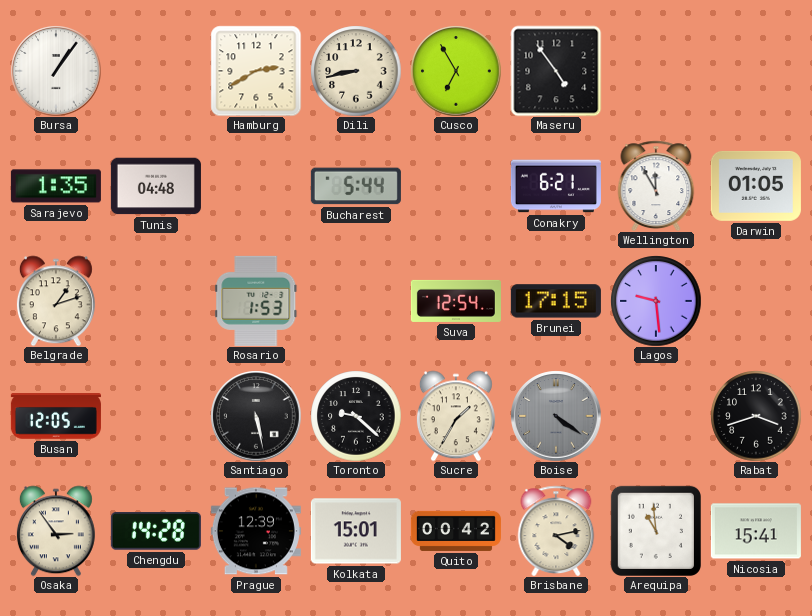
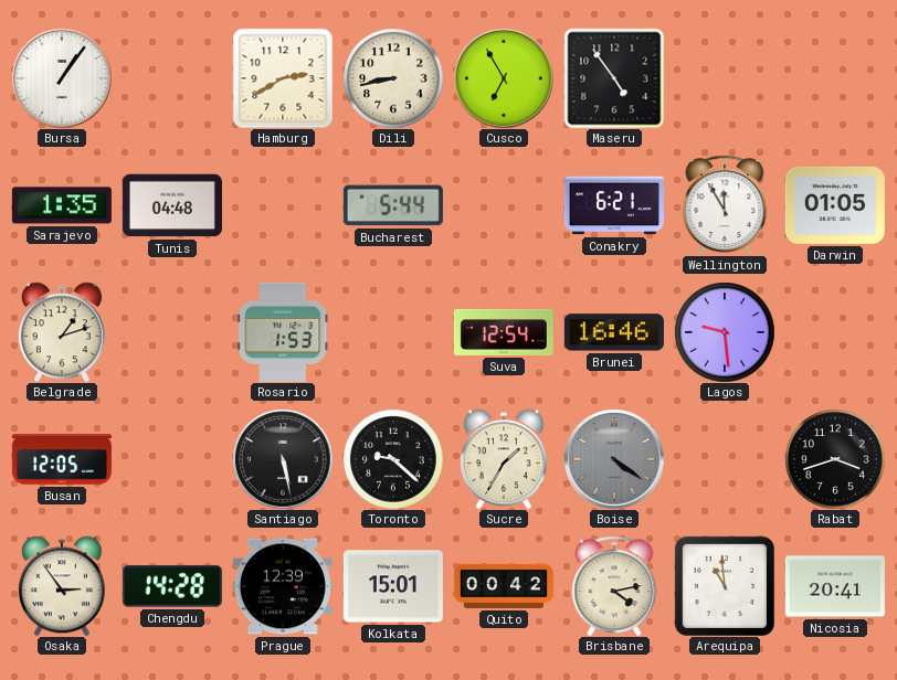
Brunei: 17:15 -> 16:46 (614, 332)
Nicosia: 15:41 -> 20:41 (835, 586)
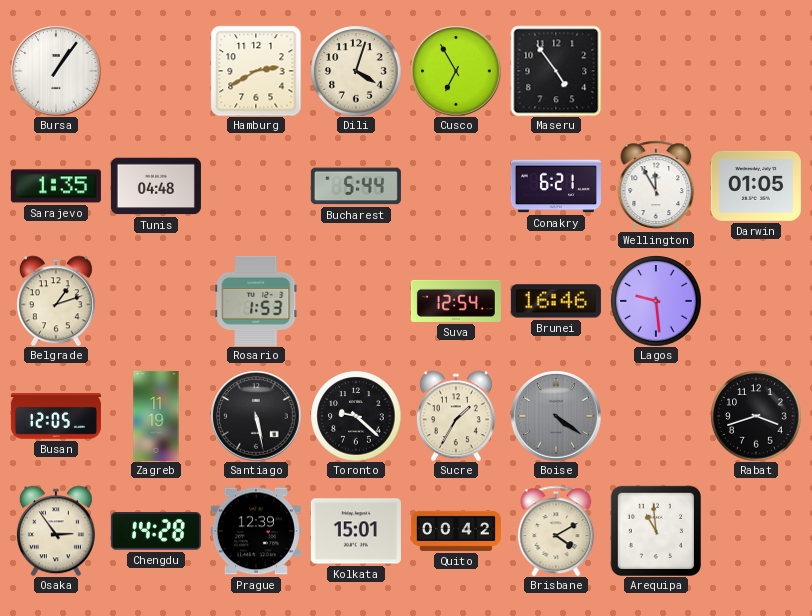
Dili: 8:43 -> 4:03 (356, 71)
Zagreb: none -> 11:19 (156, 416)
Brisbane: 4:13 -> 4:10 (556, 530)
Nicosia: 20:41 -> none (835, 586)
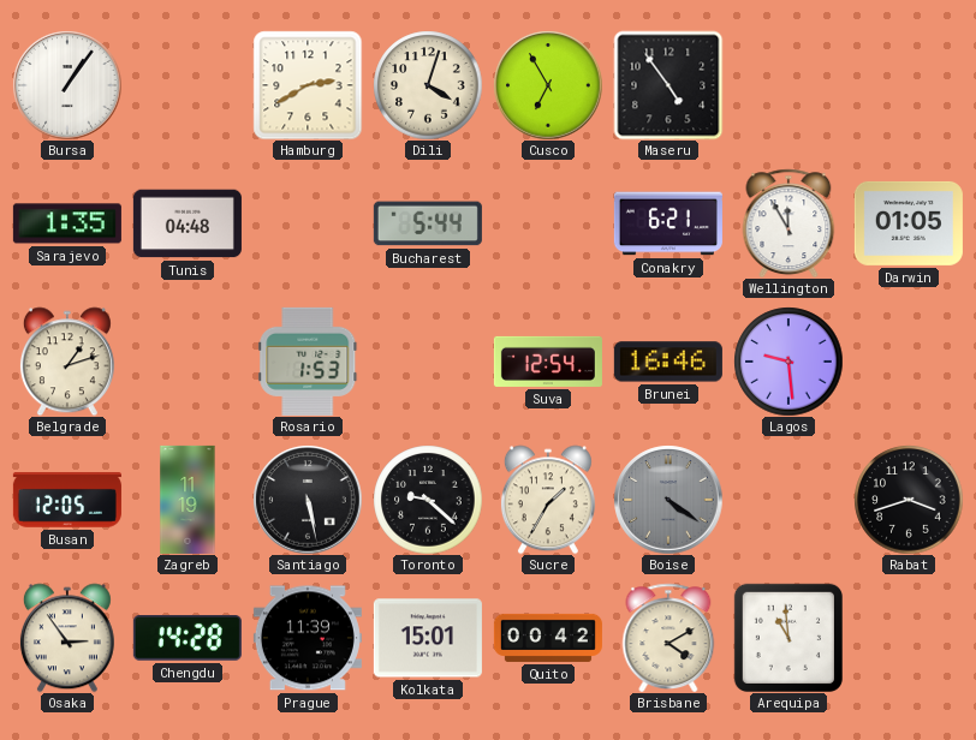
Prague: 12:39 -> 11:39 (308, 638)
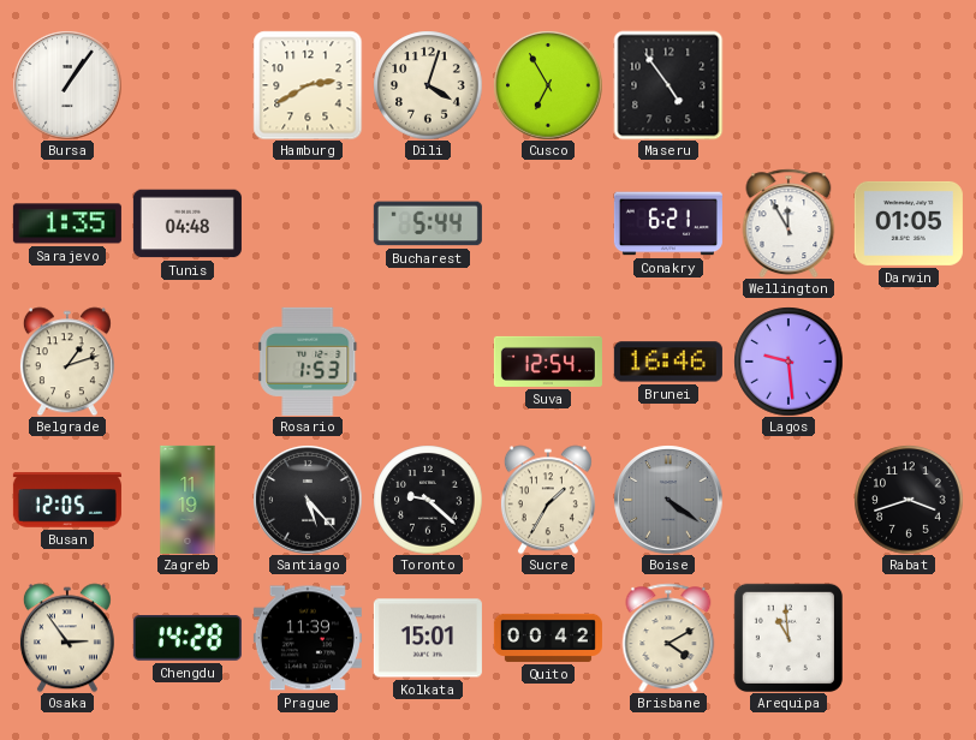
Santiago: 5:28 -> 5:23 (308, 500)
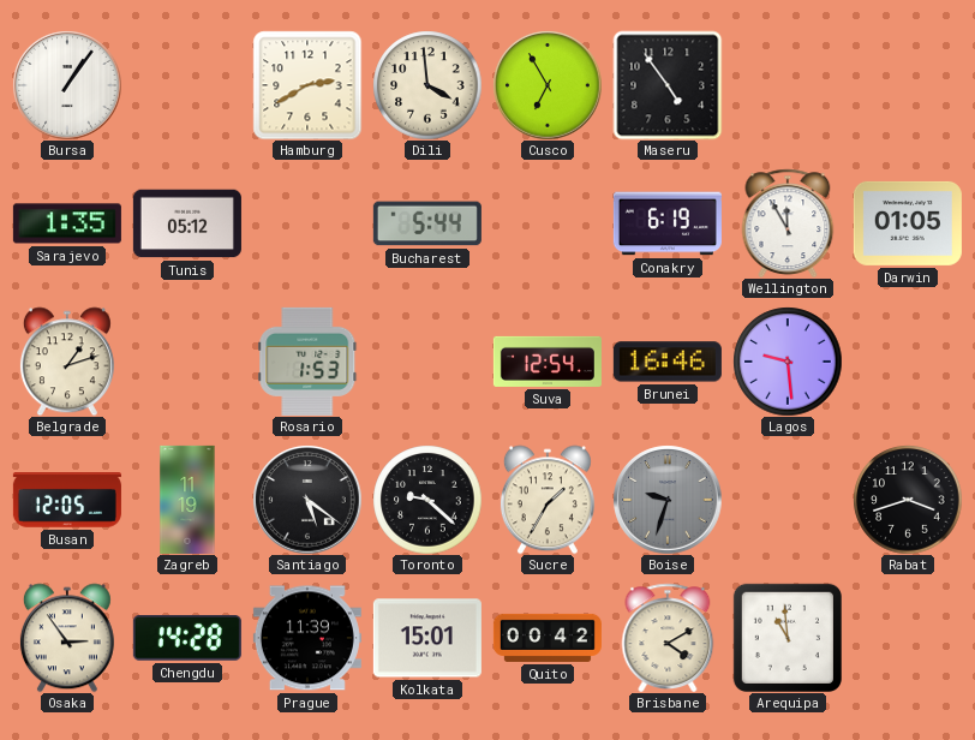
Dili: 4:03 -> 3:59 (427, 85)
Tunis: 04:48 -> 05:12 (187, 223)
Conakry: 6:21 -> 6:19 (668, 223)
Santiago: 5:23 -> 5:21 (307, 500)
Boise: 4:21 -> 9:33 (668, 500)
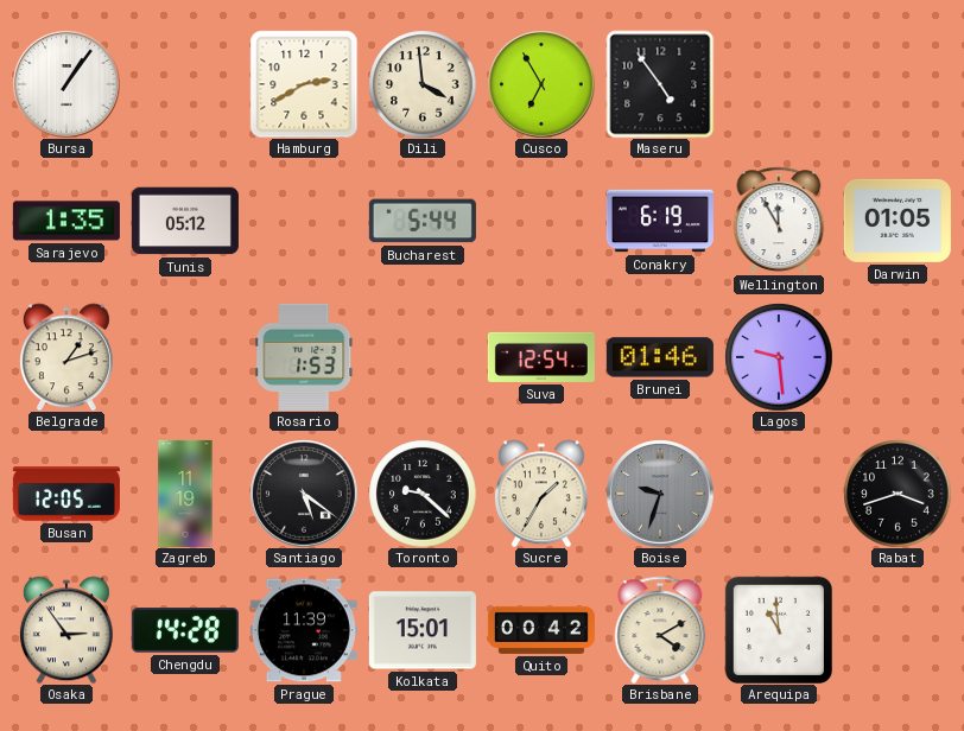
Brunei: 16:46 -> 01:46 (660, 357)
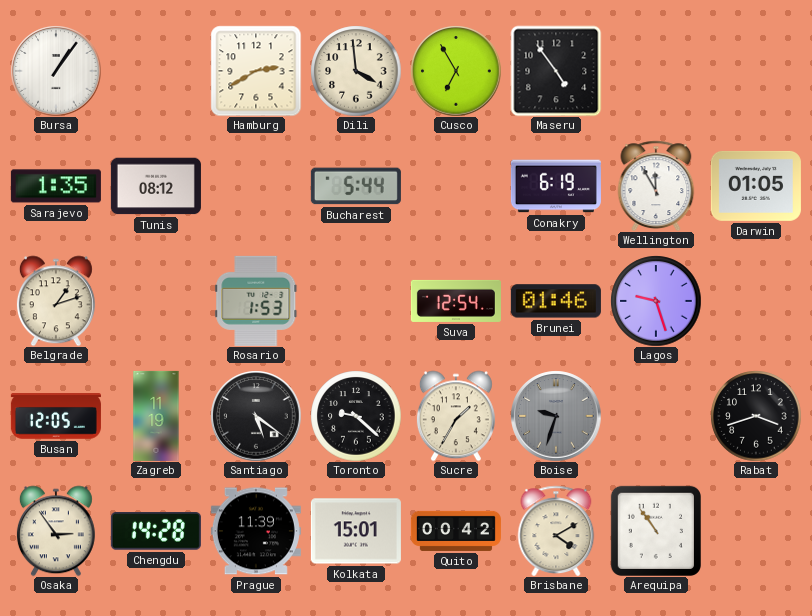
Tunis: 05:12 -> 08:12 (156, 186)
Lagos: 9:29 -> 9:27 (656, 301)
Arequipa: 10:59 -> 10:54 (656, 531)
